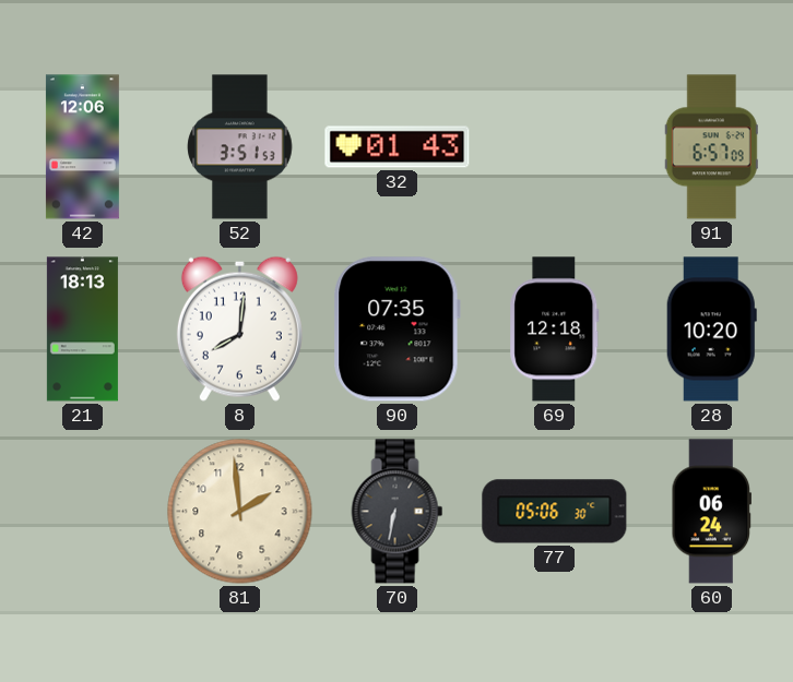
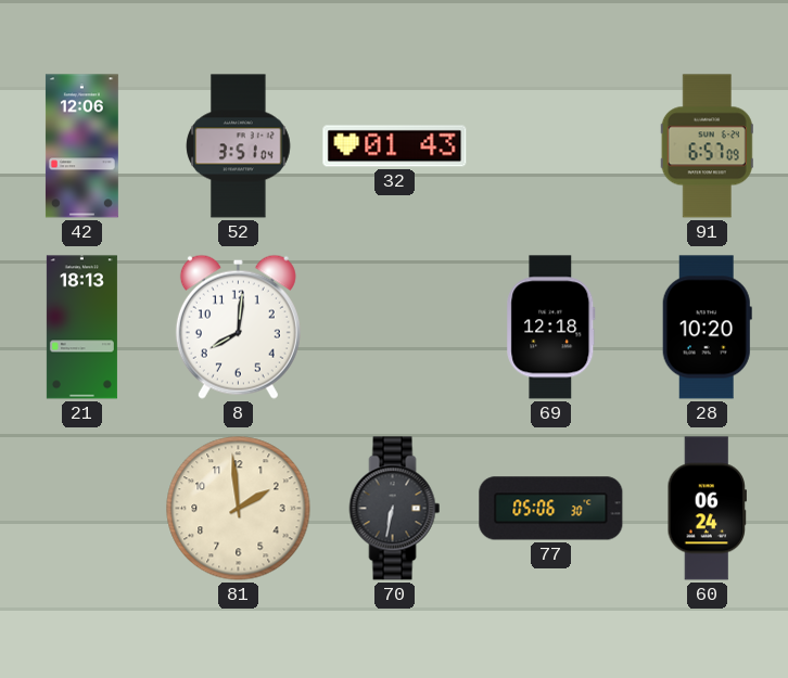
52: 3:51:53 -> 3:51:04 (239, 146)
90: 07:35 -> none (397, 330)
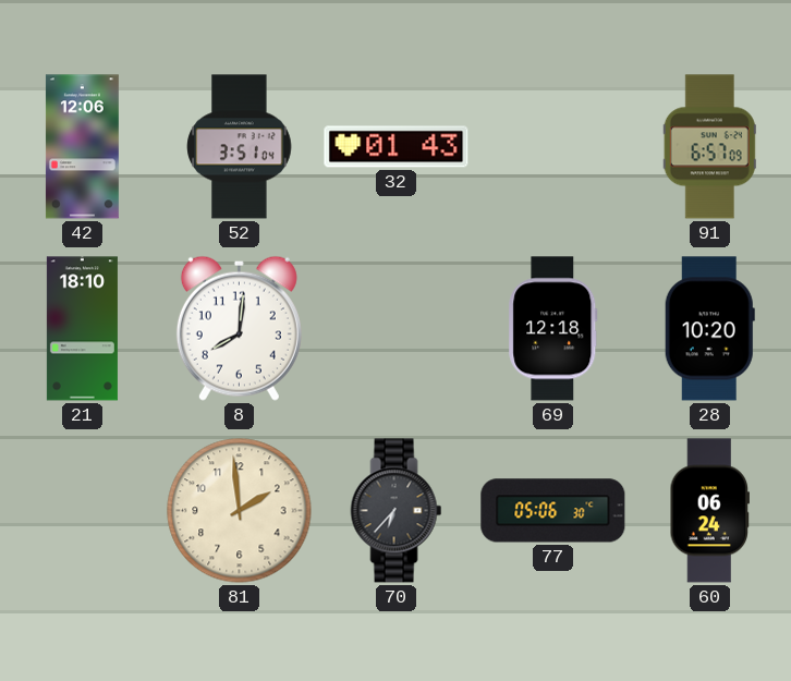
21: 18:13 -> 18:10 (82, 329)
70: 6:32 -> 6:37 (397, 511)
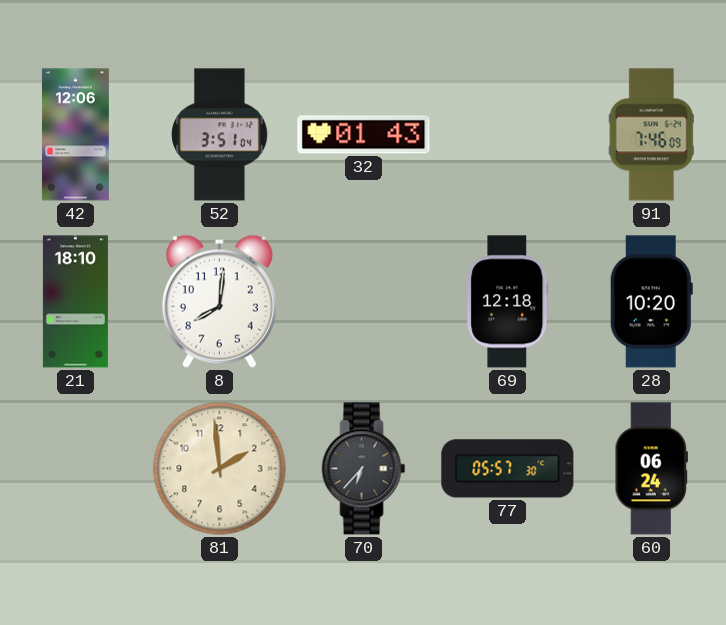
91: 6:57 -> 7:46 (651, 135)
77: 05:06 -> 05:57 (508, 469)
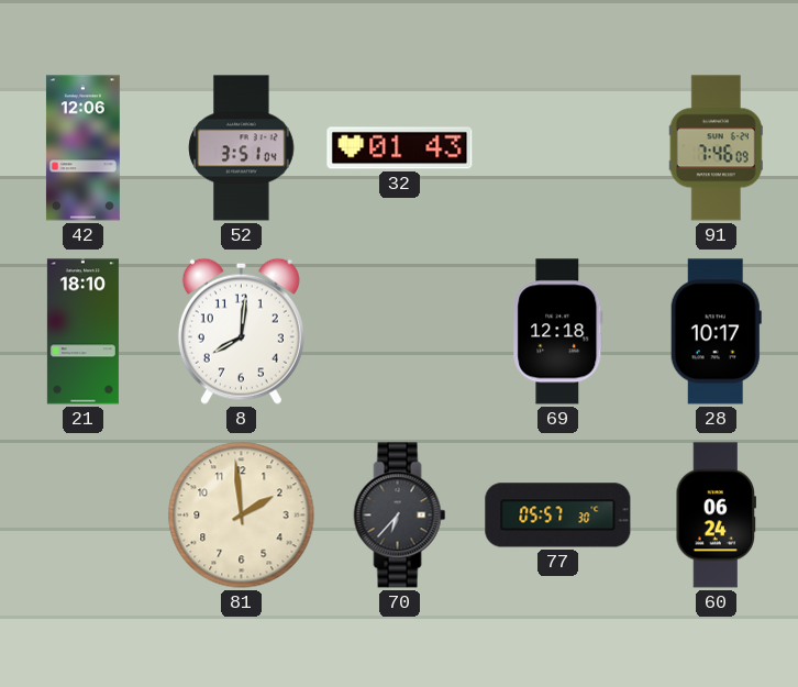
28: 10:20 -> 10:17 (716, 332)
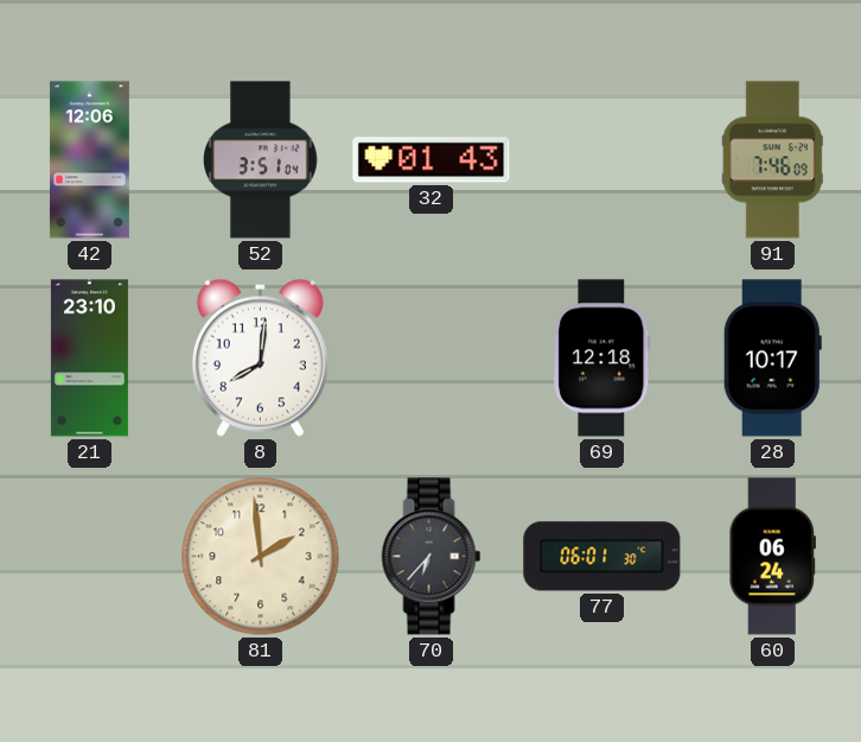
21: 18:10 -> 23:10 (89, 359)
77: 05:57 -> 06:01 (602, 557)
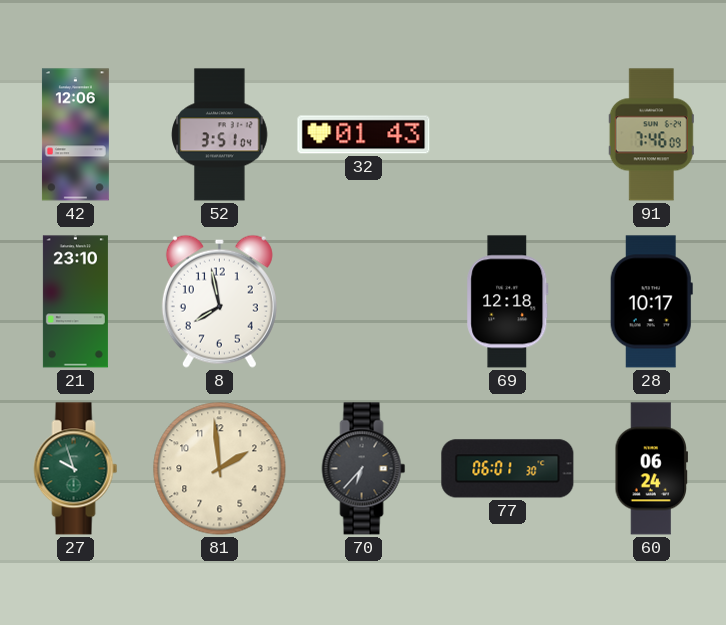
8: 8:01 -> 7:58 (219, 301)
27: none -> 9:57 (76, 469)
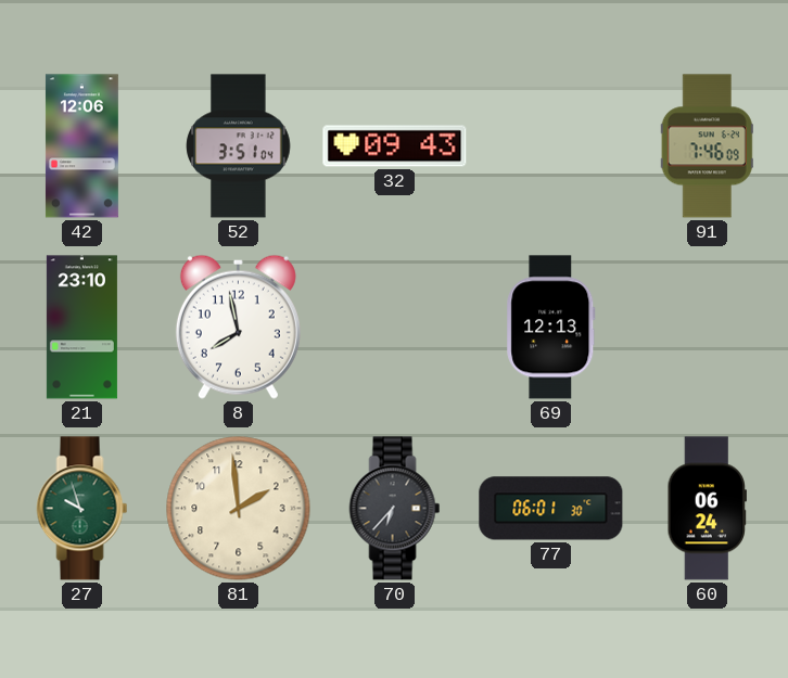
32: 01:43 -> 09:43 (395, 146)
69: 12:18 -> 12:13 (551, 328)
28: 10:17 -> none (651, 302)
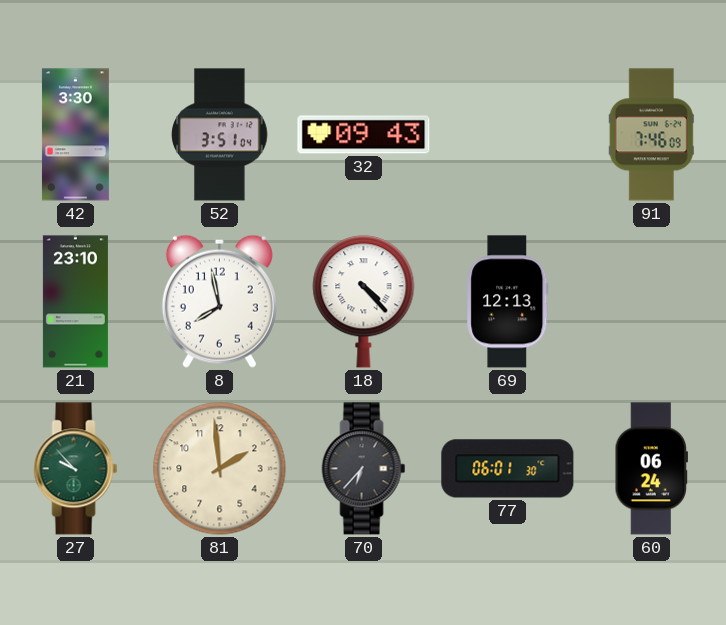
42: 12:06 -> 3:30 (75, 135)
18: none -> 4:23 (364, 302)
27: 9:57 -> 9:53 (76, 469)
